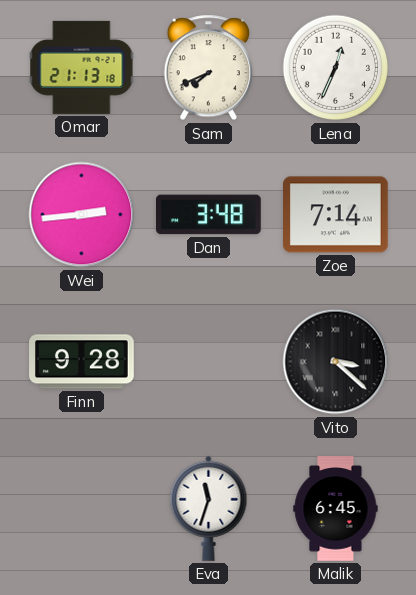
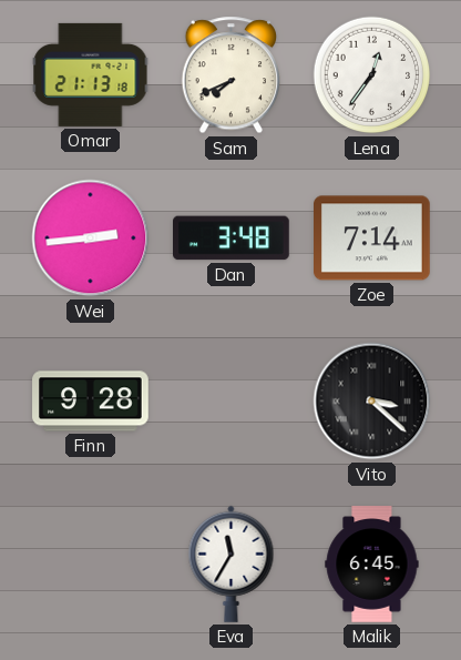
Lena: 12:34 -> 12:36 (372, 75)
Eva: 11:33 -> 11:35 (232, 563)
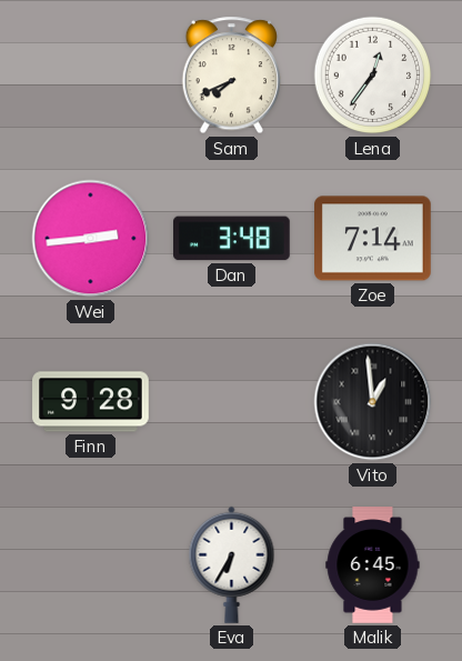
Omar: 21:13 -> none (91, 74)
Vito: 3:22 -> 12:59 (373, 402)
Eva: 11:35 -> 6:35 (232, 564)
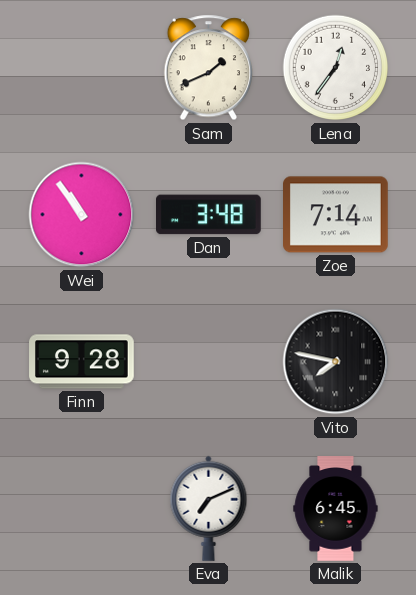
Sam: 7:41 -> 1:41 (208, 68)
Wei: 2:44 -> 10:54 (82, 215)
Vito: 12:59 -> 7:47 (336, 362)
Eva: 6:35 -> 7:11 (209, 508)
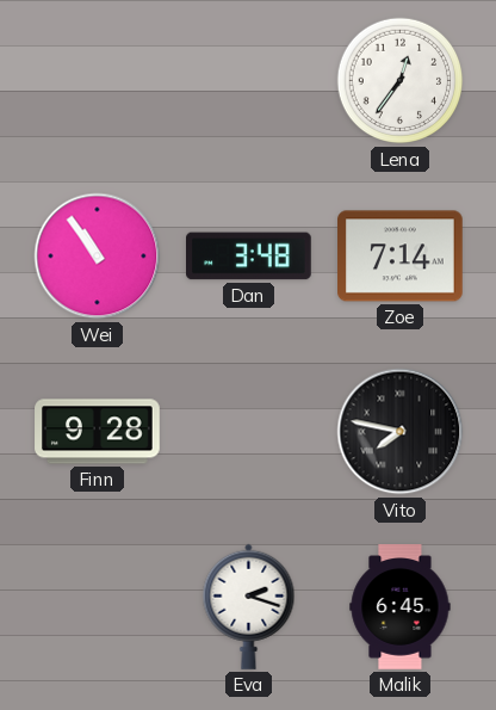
Sam: 1:41 -> none (208, 68)
Eva: 7:11 -> 2:18 (249, 606)
